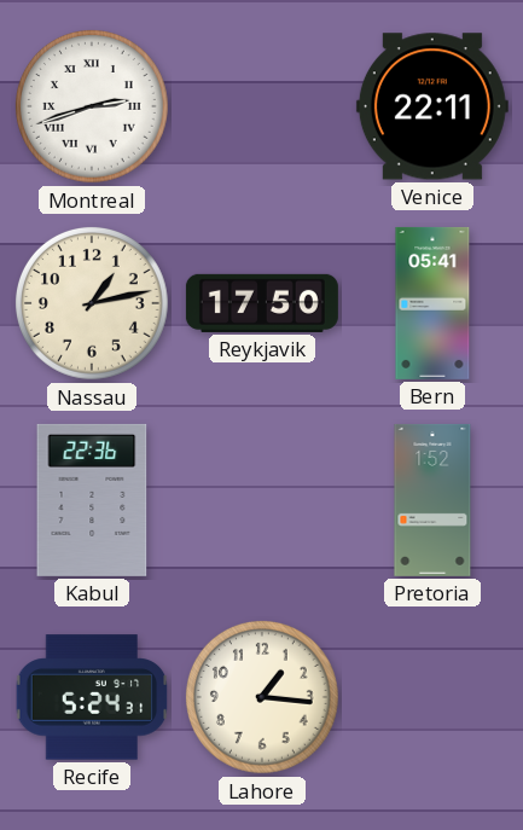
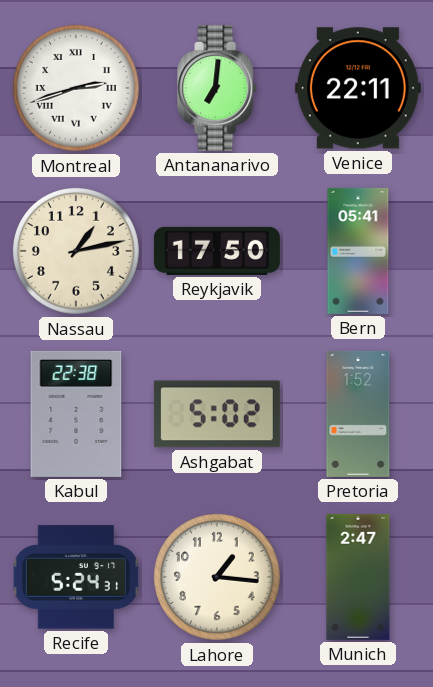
Antananarivo: none -> 7:01 (218, 88)
Kabul: 22:36 -> 22:38 (76, 414)
Ashgabat: none -> 5:02 (217, 414)
Munich: none -> 2:47 (358, 577)
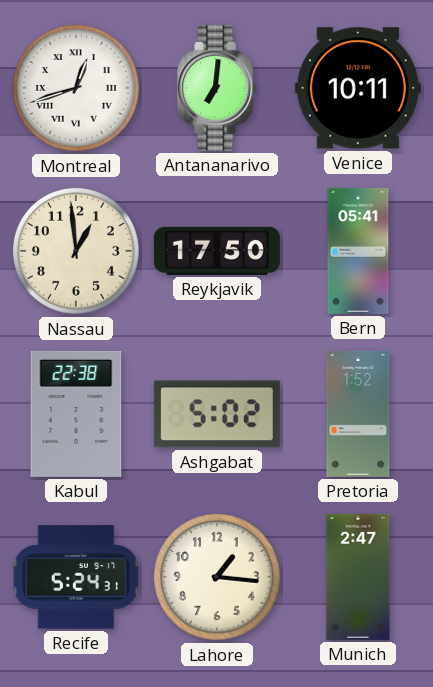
Montreal: 2:42 -> 12:42 (76, 88)
Venice: 22:11 -> 10:11 (358, 88)
Nassau: 1:13 -> 12:59 (76, 251)
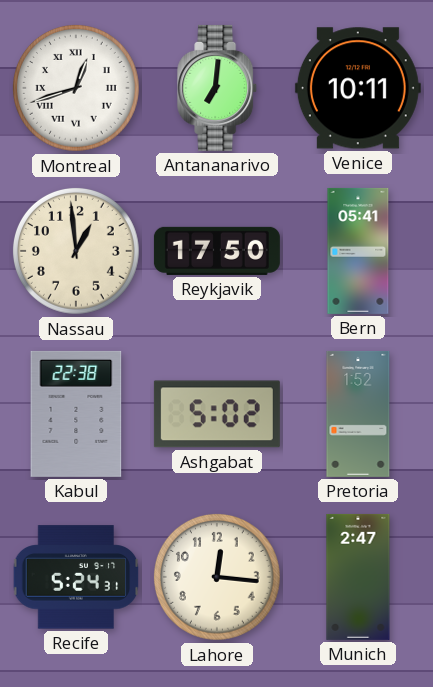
Lahore: 1:16 -> 12:16 (217, 577)
